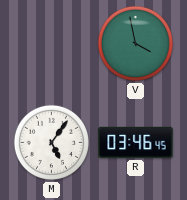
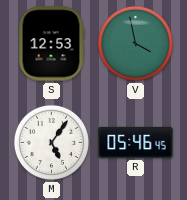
S: none -> 12:53 (51, 44)
R: 03:46 -> 05:46 (136, 142)
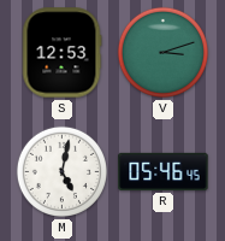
V: 3:58 -> 3:12 (162, 52)
M: 5:06 -> 5:02 (61, 171)
